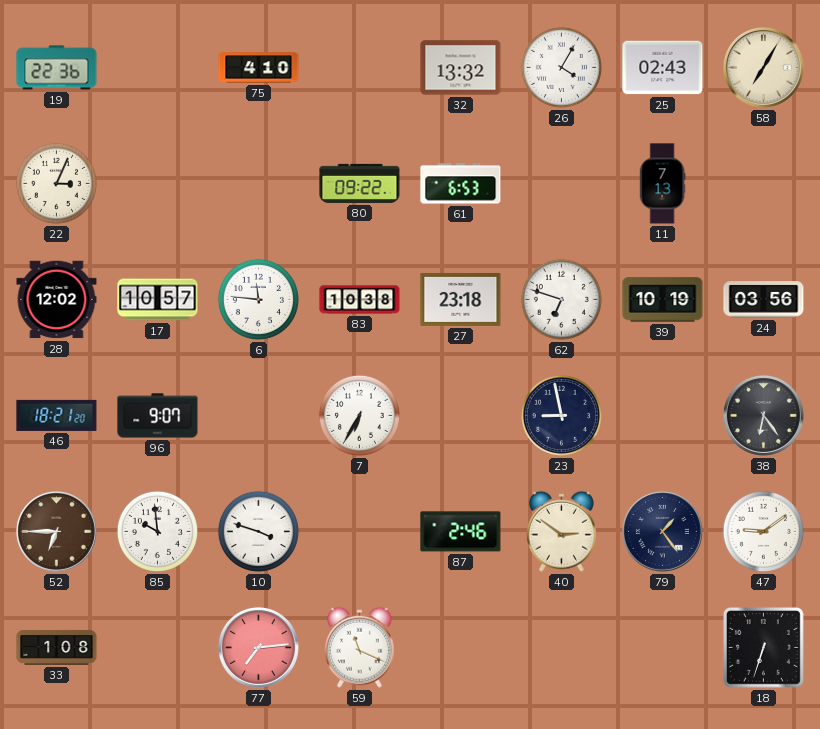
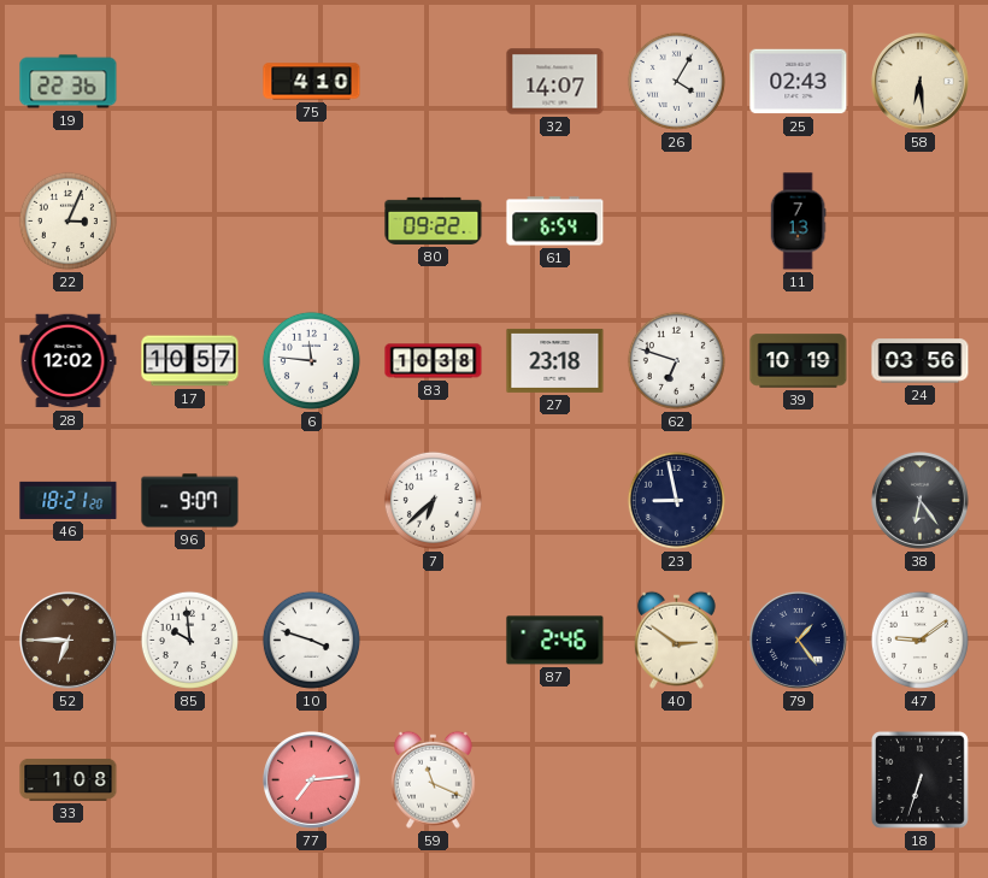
32: 13:32 -> 14:07 (555, 82)
58: 7:05 -> 6:29 (919, 81)
61: 6:53 -> 6:54 (555, 222)
7: 6:35 -> 6:38 (433, 500)
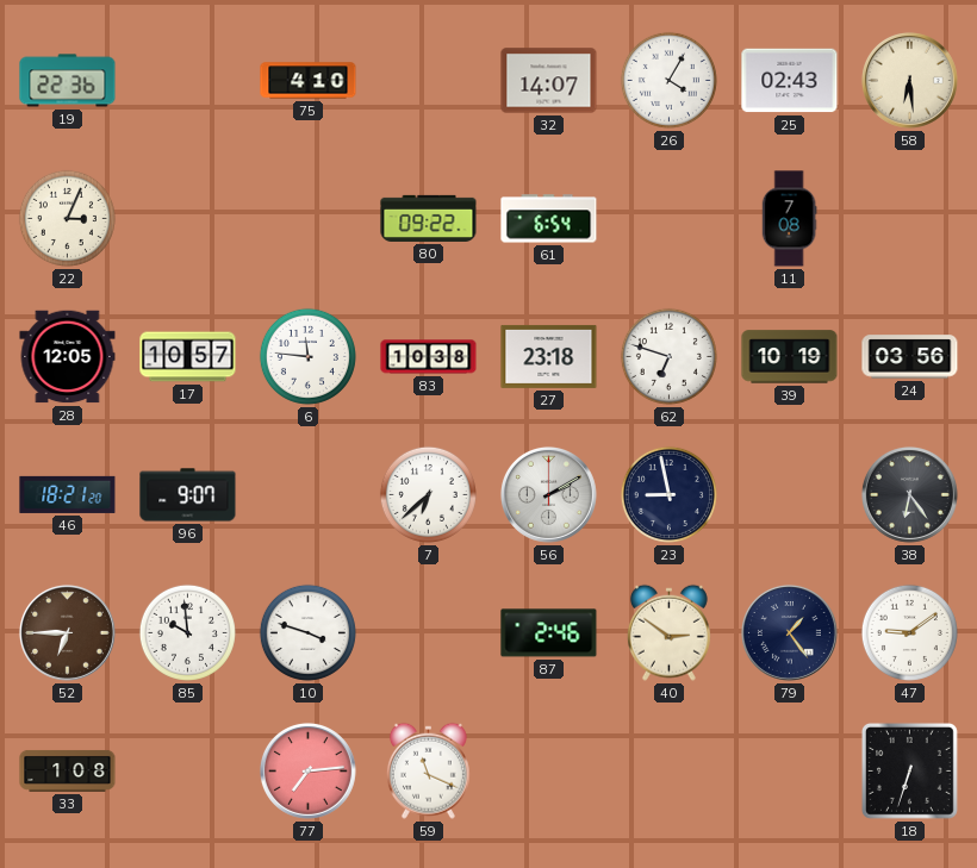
11: 7:13 -> 7:08 (789, 219)
28: 12:02 -> 12:05 (68, 357)
56: none -> 2:10 (548, 494)
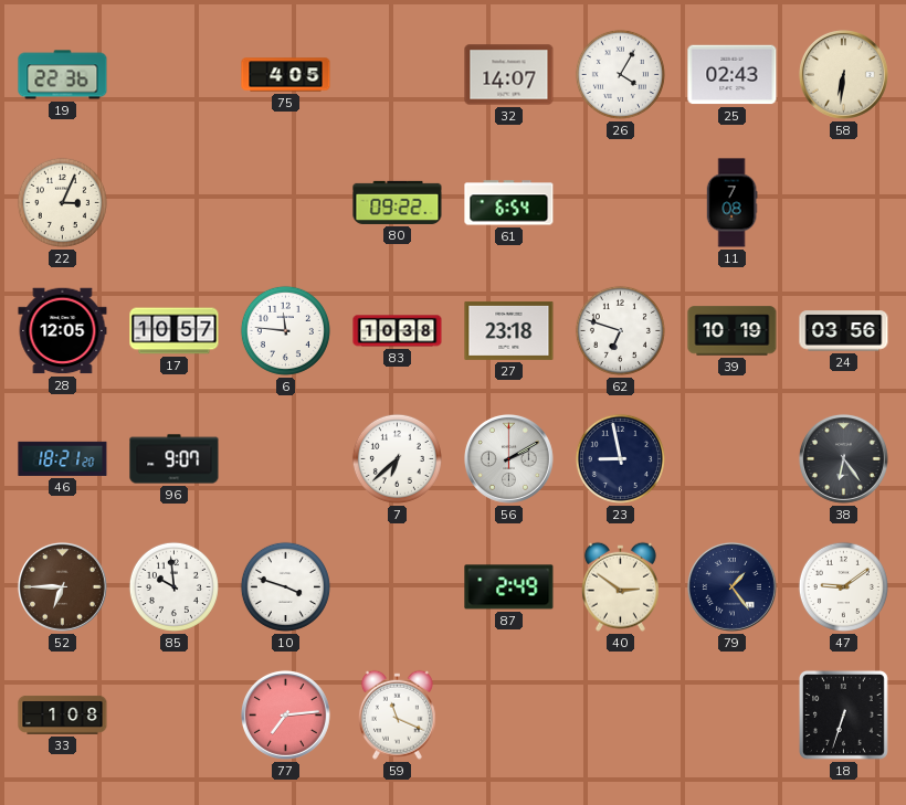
75: 4:10 -> 4:05 (286, 75)
58: 6:29 -> 6:31 (843, 74)
87: 2:46 -> 2:49 (509, 587)
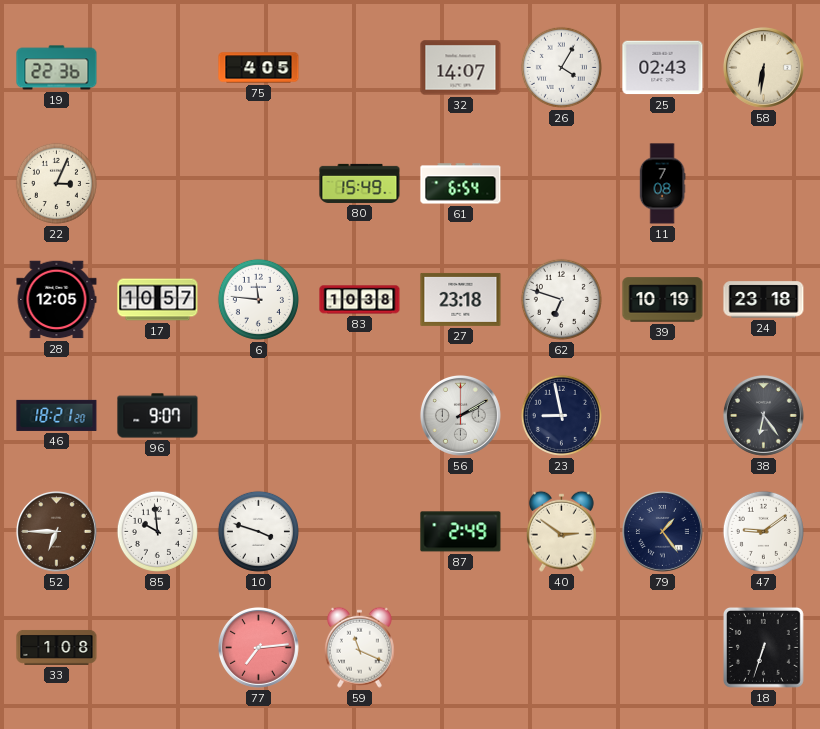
80: 09:22 -> 15:49 (360, 183)
24: 03:56 -> 23:18 (764, 300)
7: 6:38 -> none (397, 458)
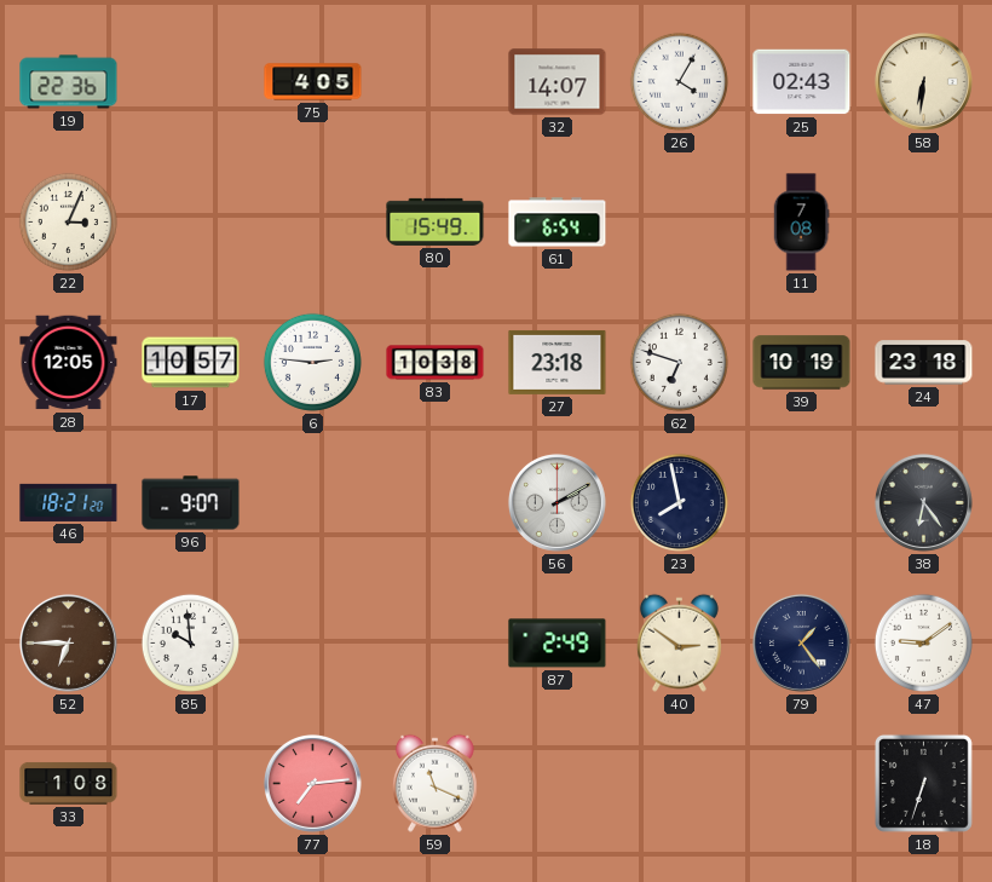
6: 11:46 -> 2:46 (312, 362)
23: 8:58 -> 7:58 (679, 502)
10: 3:48 -> none (258, 531)
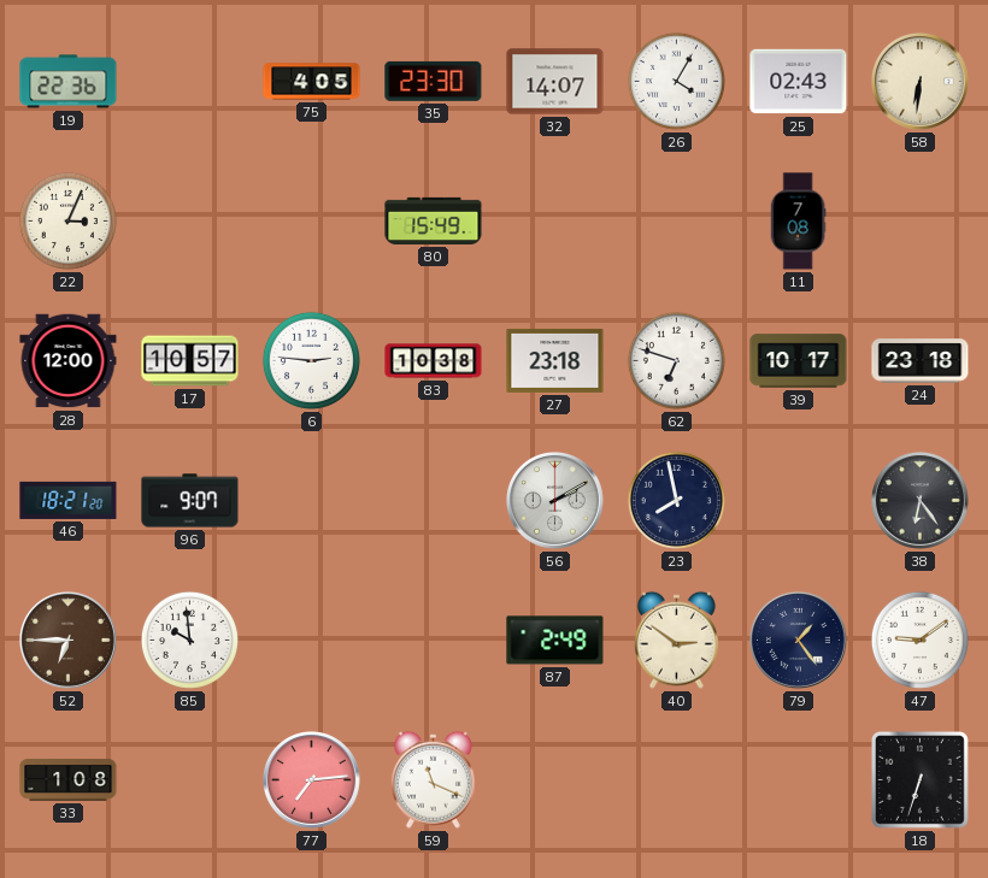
35: none -> 23:30 (434, 81)
61: 6:54 -> none (558, 223)
28: 12:05 -> 12:00 (69, 361)
39: 10:19 -> 10:17 (799, 361)
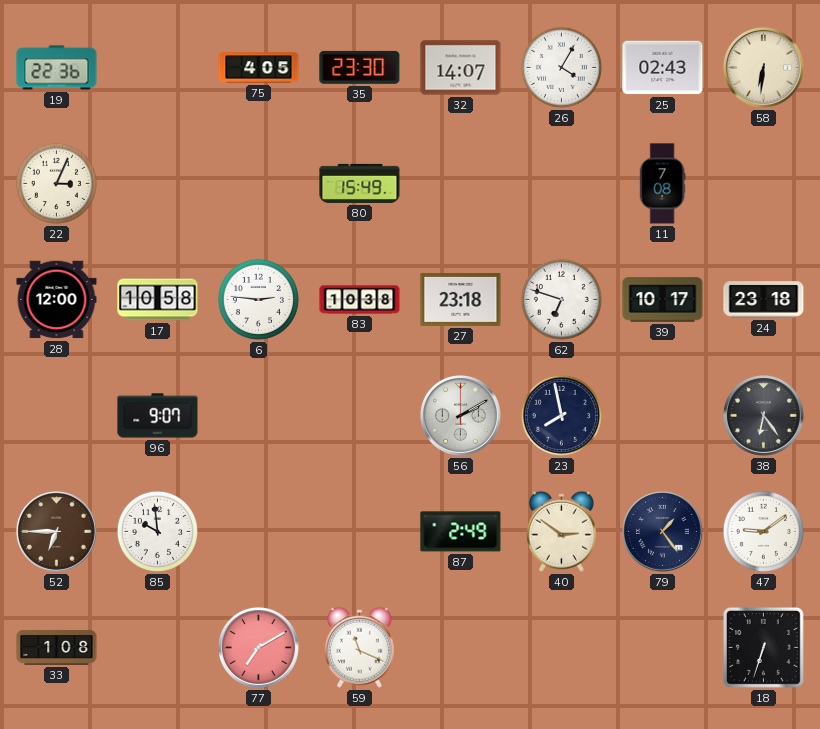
17: 10:57 -> 10:58 (158, 300)
46: 18:21 -> none (69, 500)
77: 7:14 -> 7:10 (258, 647)
